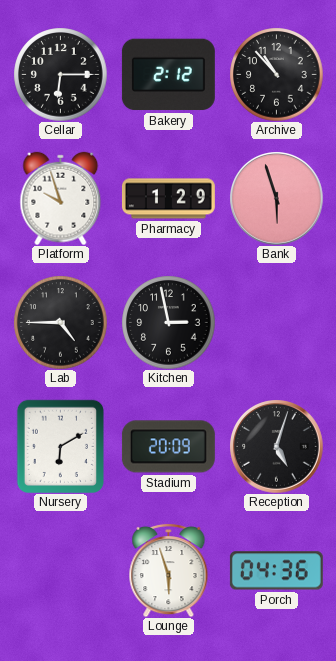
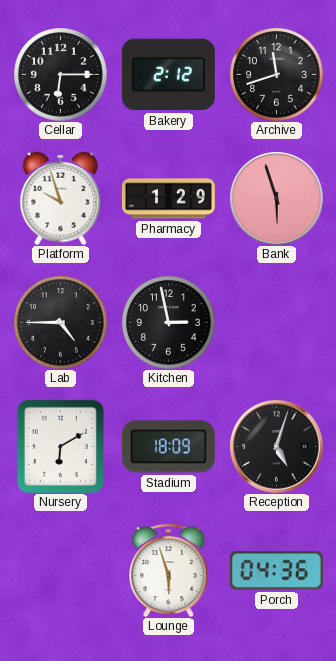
Archive: 10:53 -> 11:42 (276, 74)
Stadium: 20:09 -> 18:09 (168, 447)
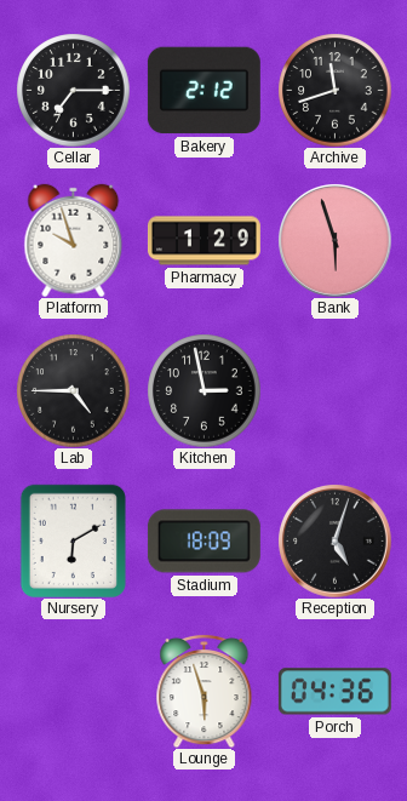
Cellar: 6:15 -> 7:15 (73, 90)
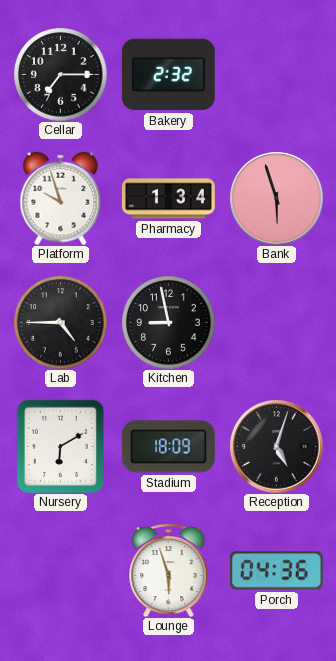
Bakery: 2:12 -> 2:32 (168, 75)
Archive: 11:42 -> none (334, 90)
Pharmacy: 1:29 -> 1:34 (168, 199)
Kitchen: 2:58 -> 8:58 (168, 322)
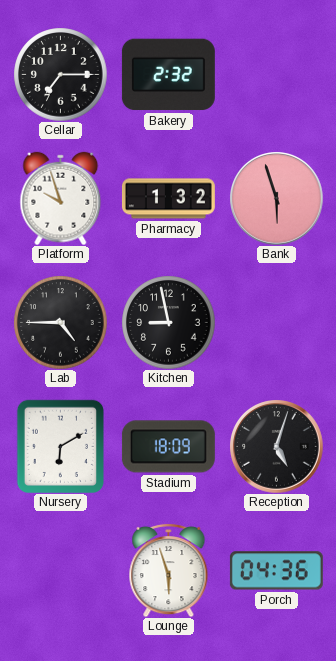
Pharmacy: 1:34 -> 1:32 (168, 199)
